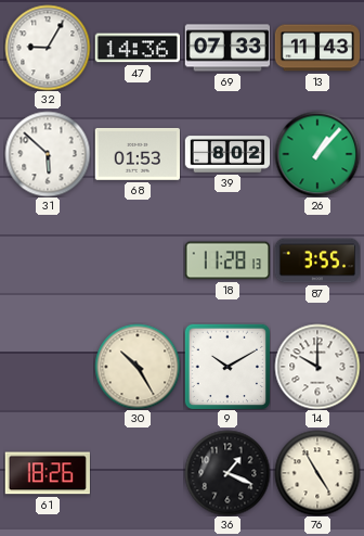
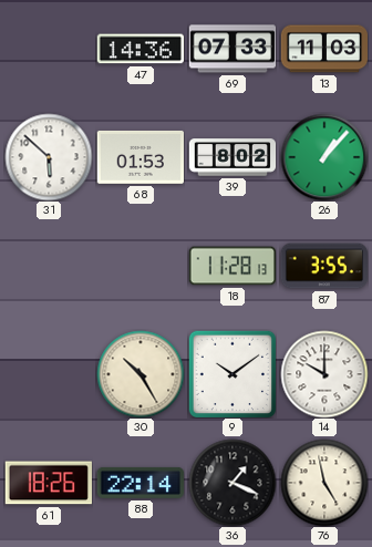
32: 9:05 -> none (48, 48)
13: 11:43 -> 11:03 (324, 49)
9: 10:10 -> 10:09 (231, 373)
88: none -> 22:14 (139, 483)
76: 4:55 -> 4:58 (324, 483)
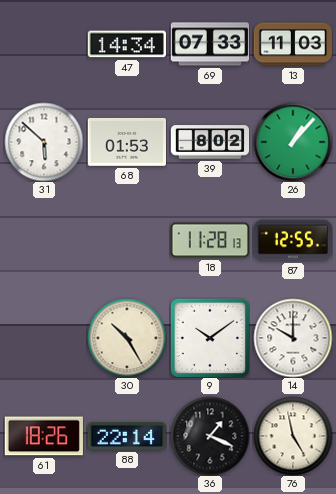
47: 14:36 -> 14:34 (126, 44)
87: 3:55 -> 12:55 (293, 240)
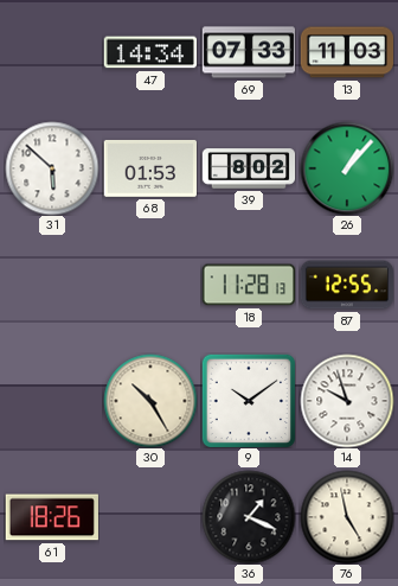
14: 10:00 -> 9:57 (347, 401)
88: 22:14 -> none (126, 436)
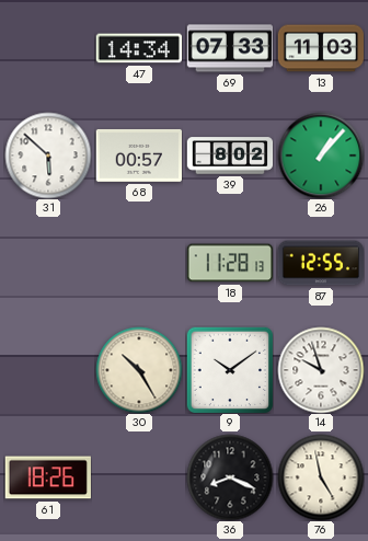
68: 01:53 -> 00:57 (138, 156)
36: 1:19 -> 8:19 (230, 477)
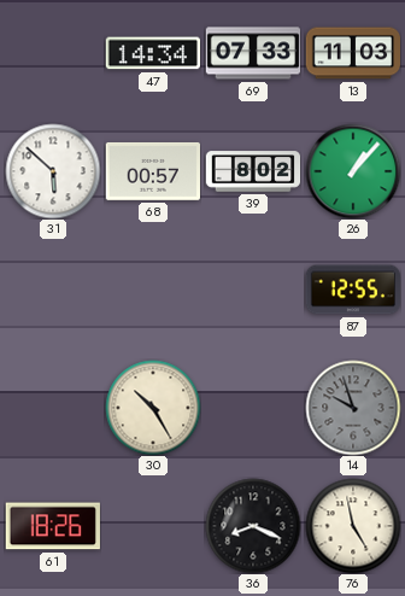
18: 11:28 -> none (230, 263)
9: 10:09 -> none (229, 369)
14 dial: white -> grey (353, 408)
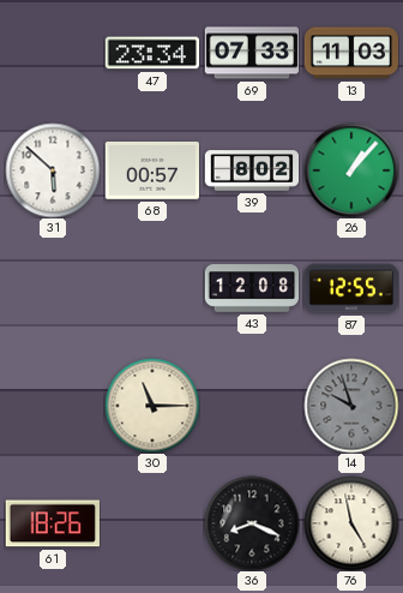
47: 14:34 -> 23:34 (151, 53)
43: none -> 12:08 (252, 288)
30: 10:25 -> 11:15 (152, 406)
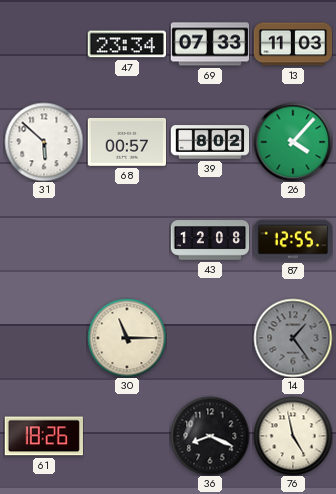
26: 1:07 -> 4:07 (293, 142)
14: 9:57 -> 1:24 (293, 338)
